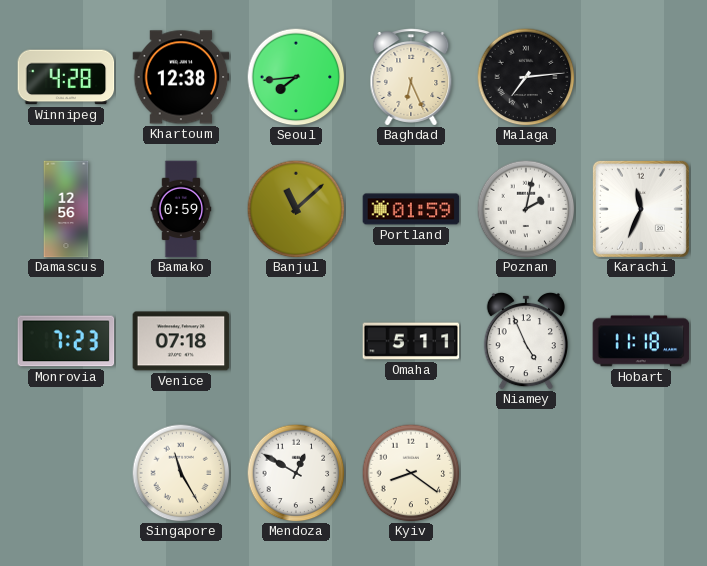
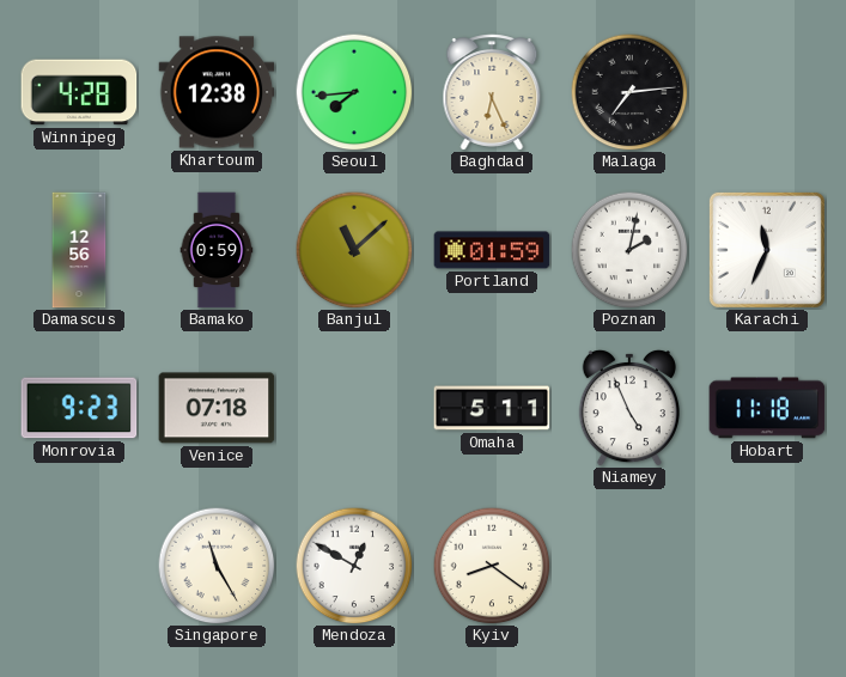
Monrovia: 7:23 -> 9:23 (79, 408)
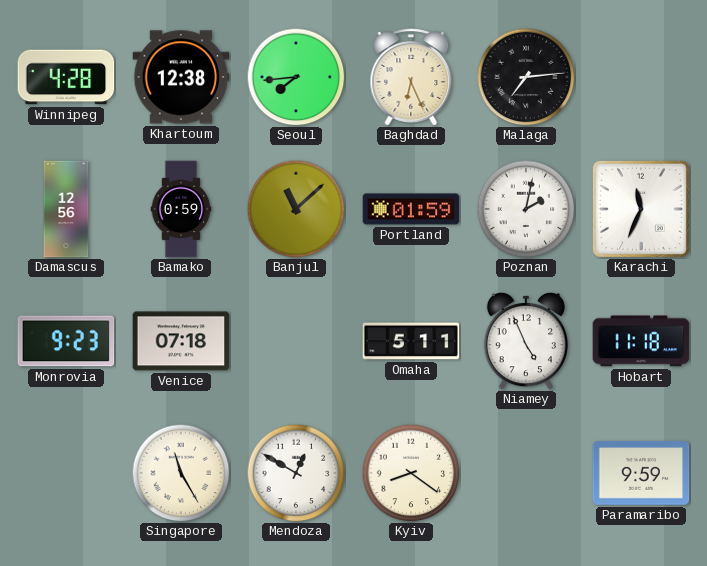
Paramaribo: none -> 9:59 (641, 473)
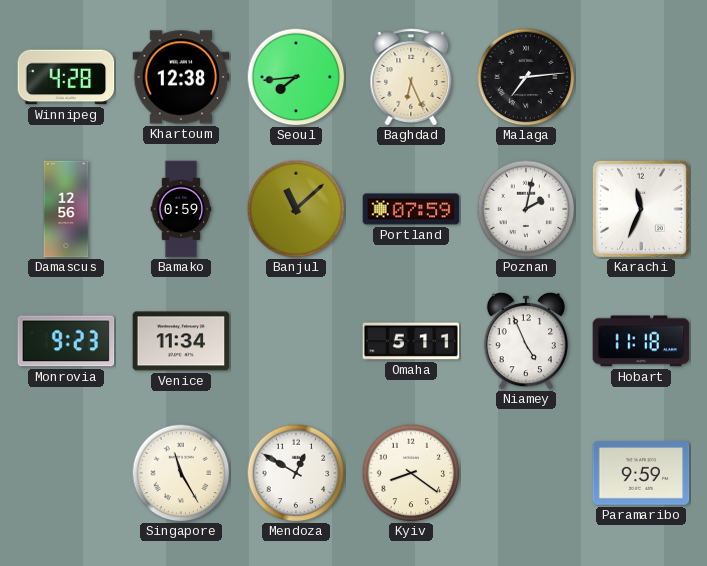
Portland: 01:59 -> 07:59 (411, 209)
Venice: 07:18 -> 11:34 (181, 341)
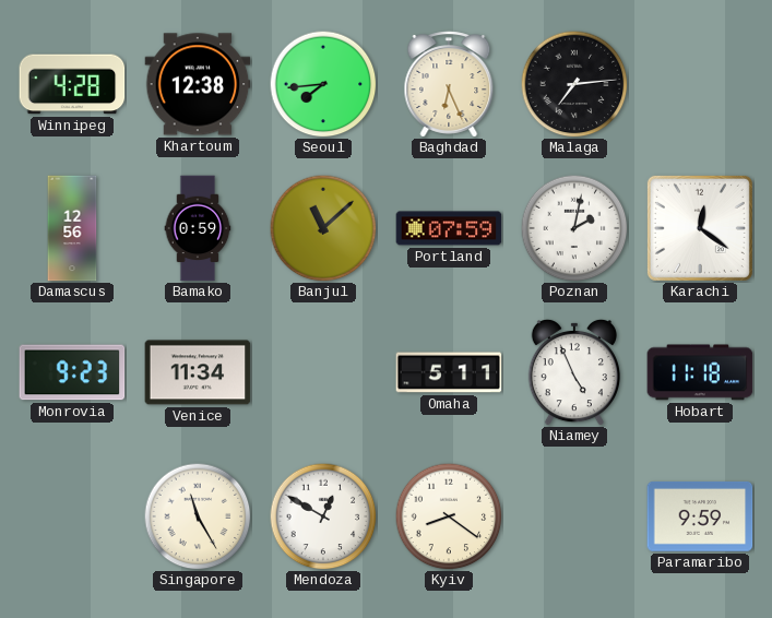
Karachi: 11:34 -> 12:21 (700, 228)
